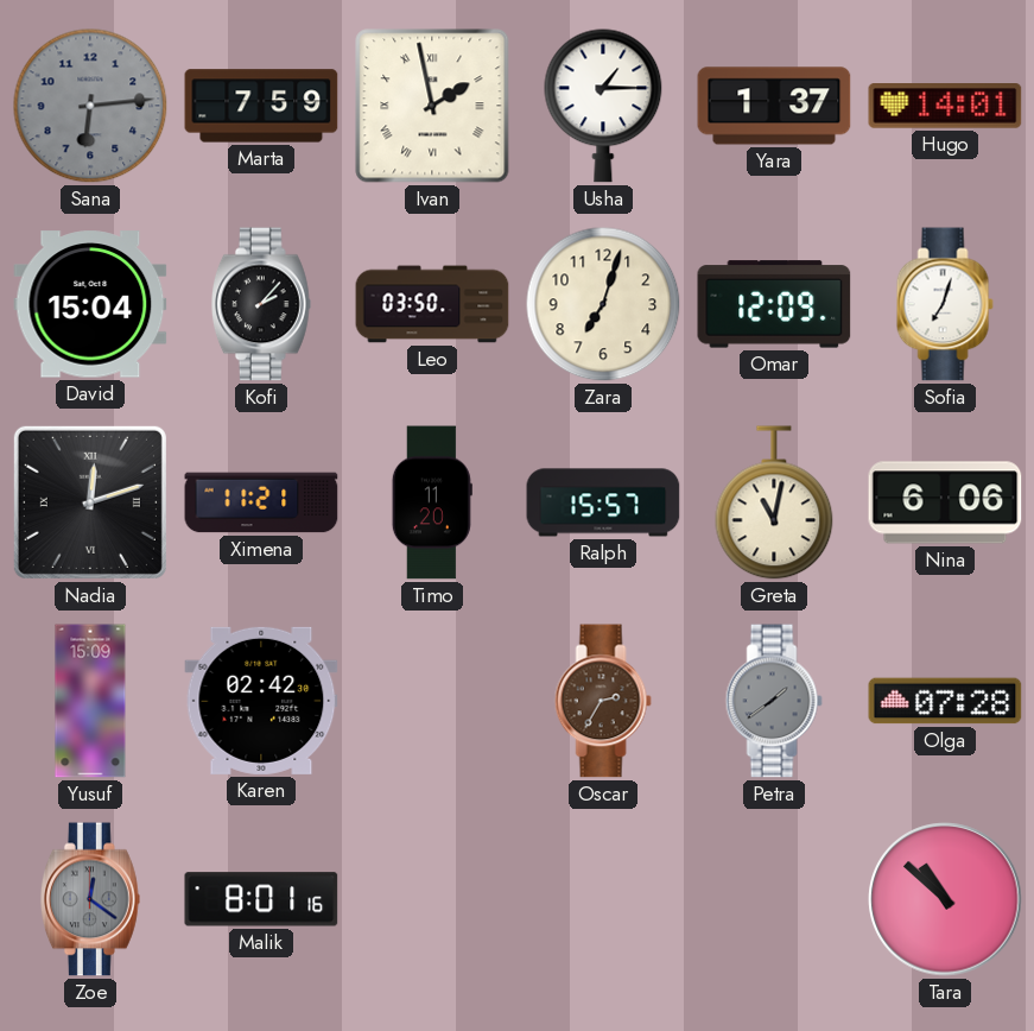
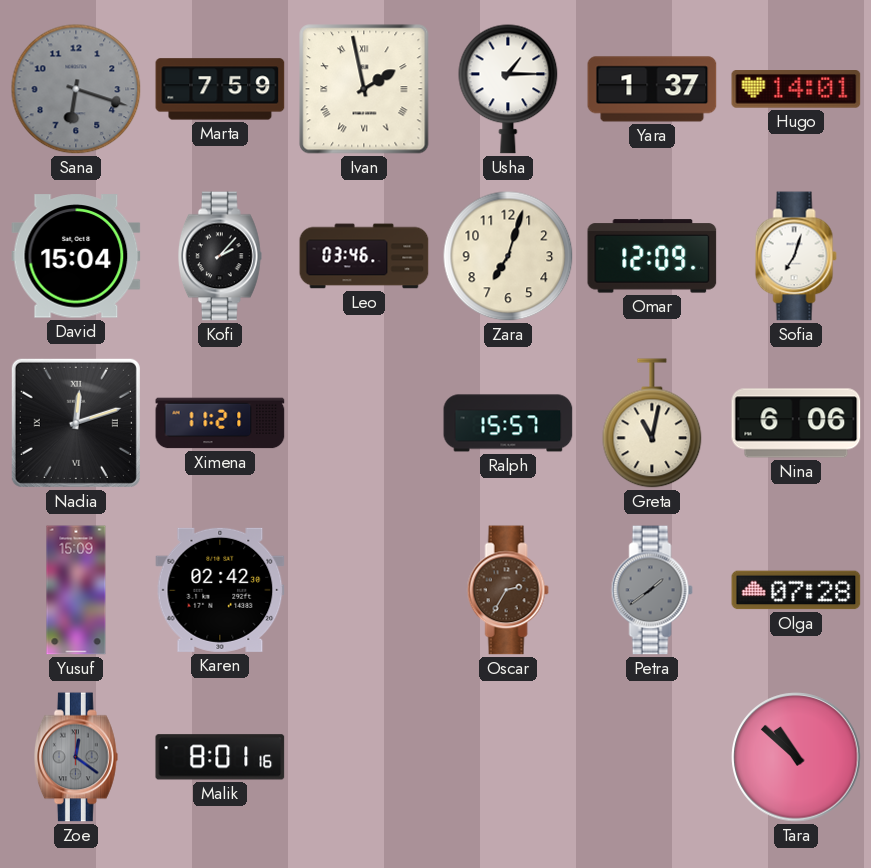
Sana: 6:14 -> 6:18 (76, 89)
Leo: 03:50 -> 03:46 (364, 256)
Timo: 11:20 -> none (432, 502)
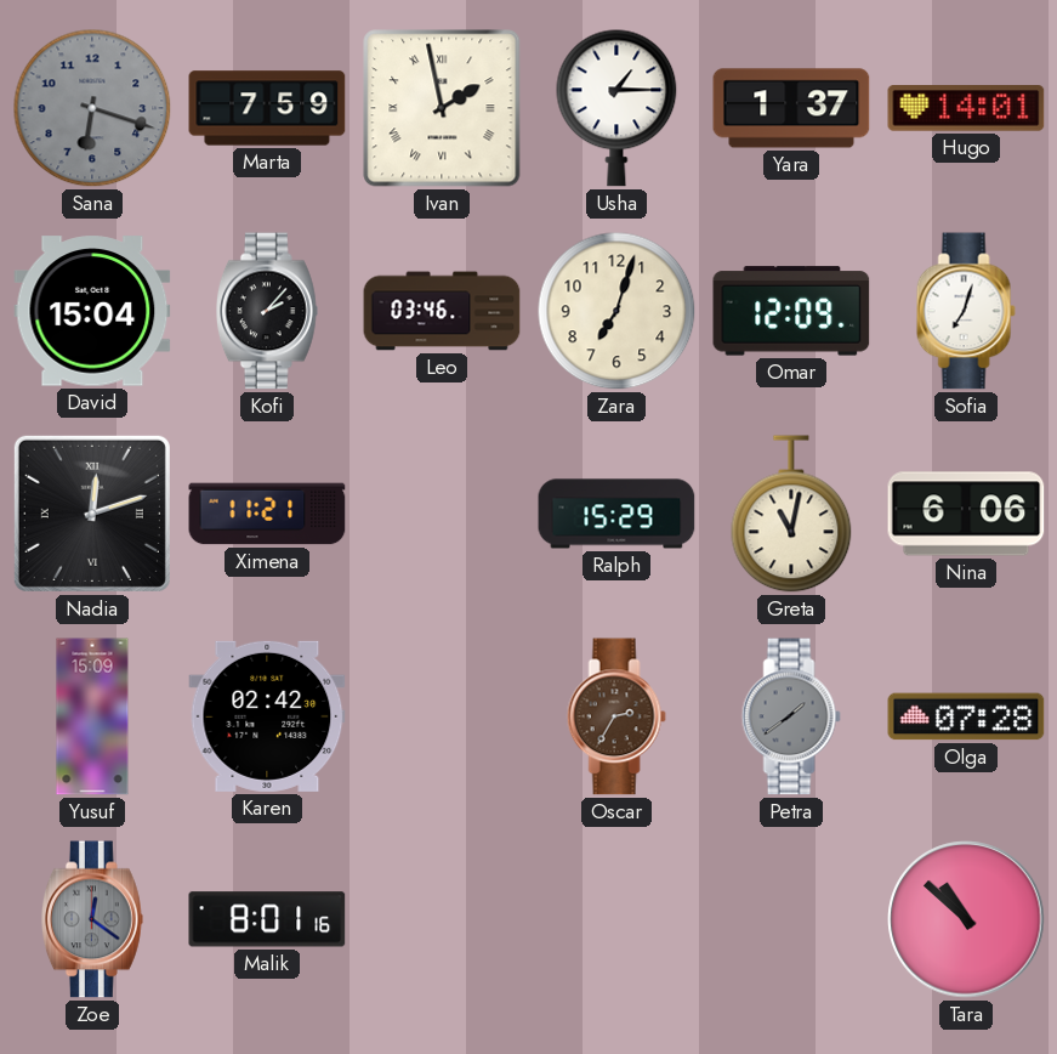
Ralph: 15:57 -> 15:29 (616, 514)
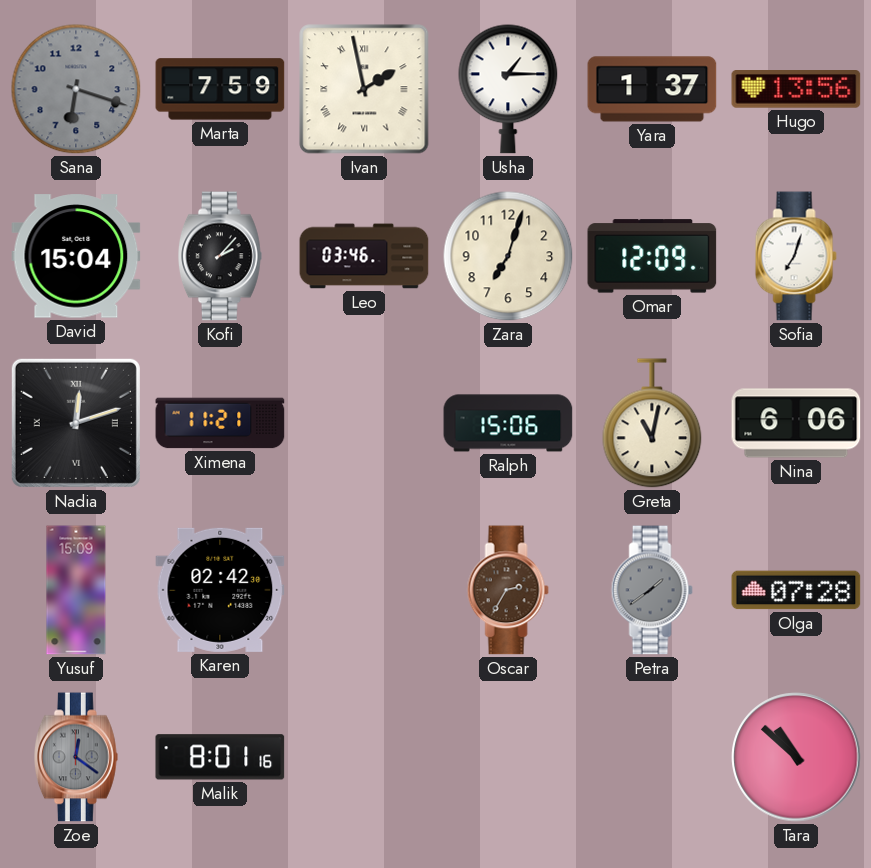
Hugo: 14:01 -> 13:56 (796, 89)
Ralph: 15:29 -> 15:06 (508, 423)
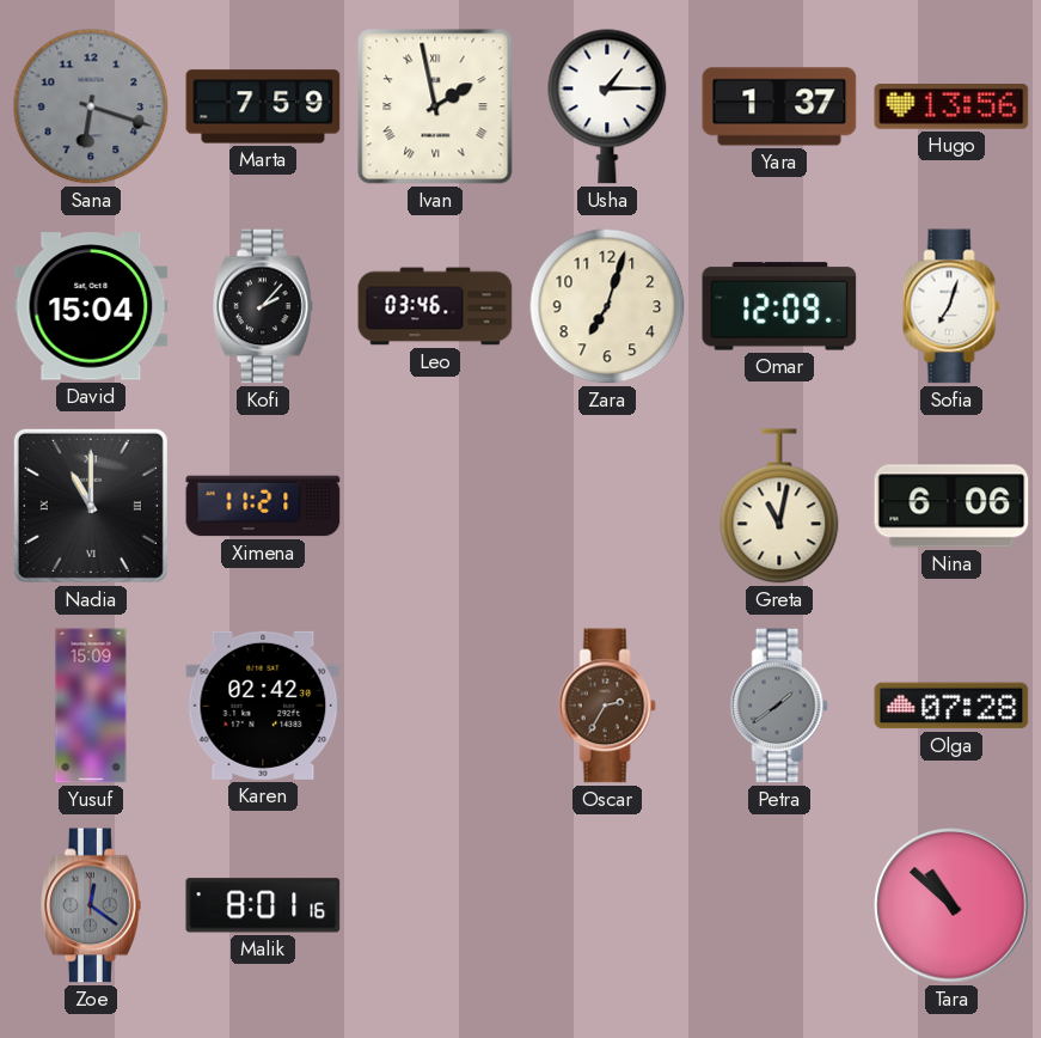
Nadia: 12:12 -> 11:00 (91, 506)
Ralph: 15:06 -> none (508, 423)
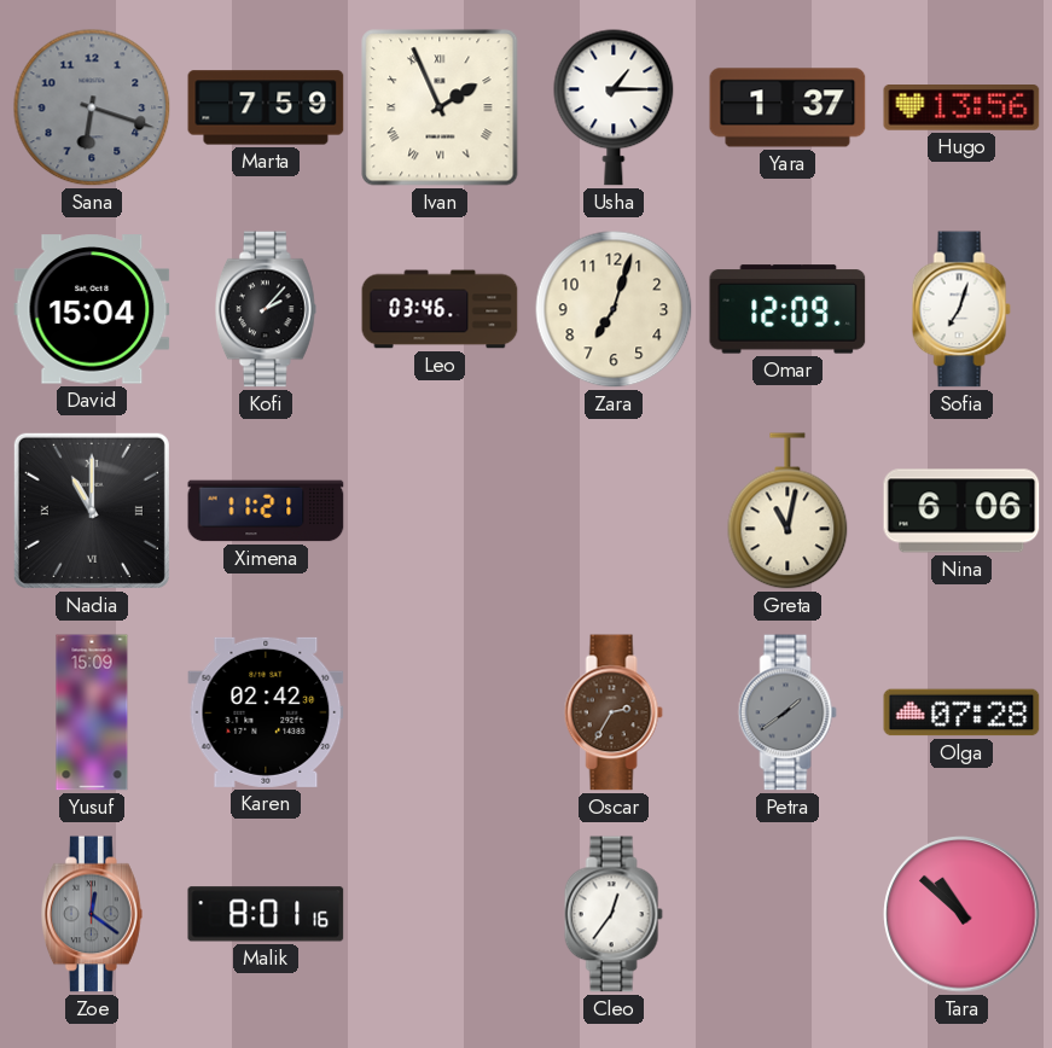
Ivan: 1:58 -> 1:56 (440, 107)
Cleo: none -> 12:36 (614, 914)
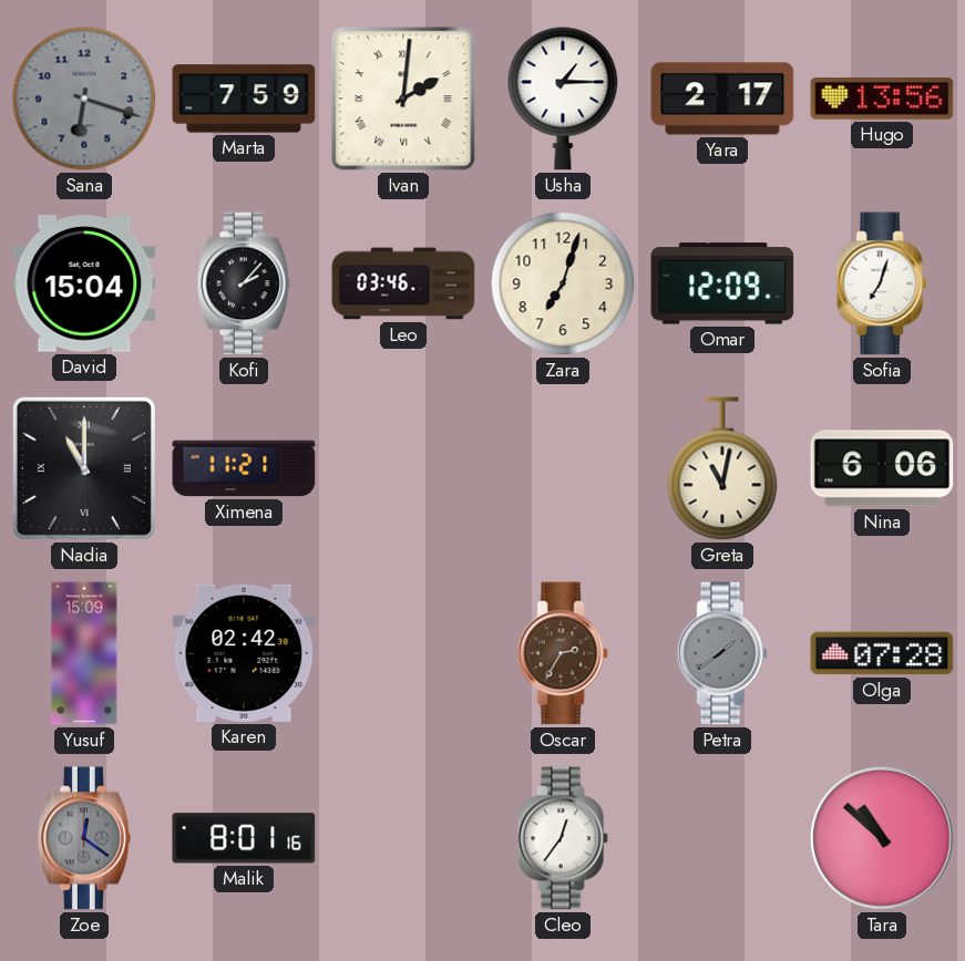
Ivan: 1:56 -> 2:01 (403, 99)
Yara: 1:37 -> 2:17 (722, 99)
